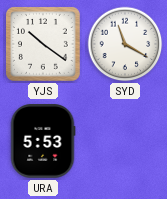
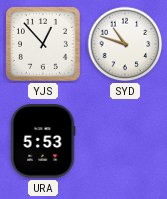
YJS: 10:21 -> 12:53 (43, 44)
SYD: 11:20 -> 10:48 (125, 44)
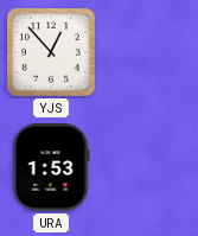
SYD: 10:48 -> none (125, 44)
URA: 5:53 -> 1:53 (51, 167)
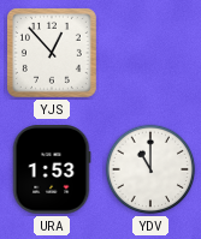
YDV: none -> 11:00 (150, 169)
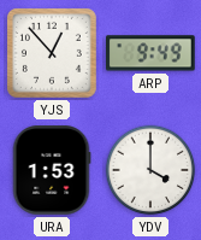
ARP: none -> 9:49 (152, 53)
YDV: 11:00 -> 4:00 (150, 170)
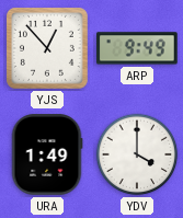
URA: 1:53 -> 1:49 (47, 154)
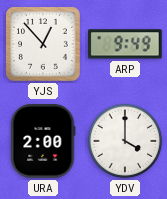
URA: 1:49 -> 2:00 (43, 141)
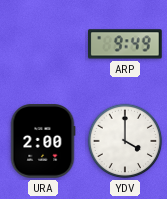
YJS: 12:53 -> none (43, 44)
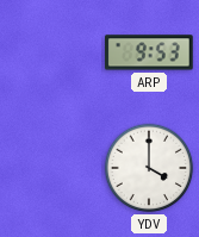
ARP: 9:49 -> 9:53 (150, 52)
URA: 2:00 -> none (43, 141)
